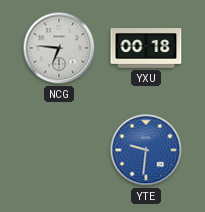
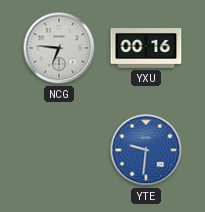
YXU: 00:18 -> 00:16 (146, 49)
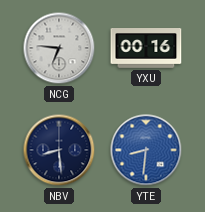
NBV: none -> 8:29 (59, 150)
YTE: 9:31 -> 8:31 (146, 150)
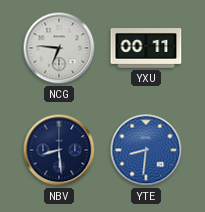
YXU: 00:16 -> 00:11 (146, 49)
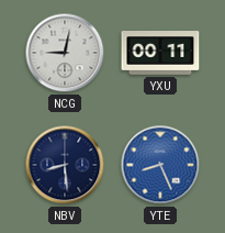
NCG: 6:46 -> 9:02 (65, 53)
YTE: 8:31 -> 8:26 (160, 165)
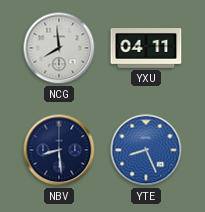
NCG: 9:02 -> 7:59 (59, 48)
YXU: 00:11 -> 04:11 (146, 49)
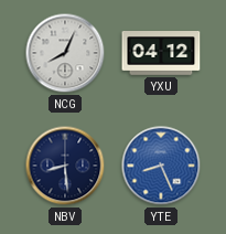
NCG: 7:59 -> 8:04 (65, 53)
YXU: 04:11 -> 04:12 (161, 54)
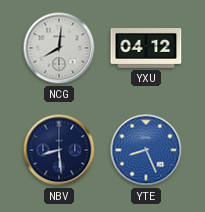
NCG: 8:04 -> 8:01 (59, 48)
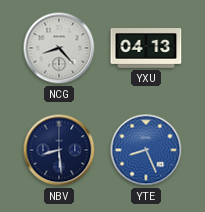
NCG: 8:01 -> 8:23 (59, 48)
YXU: 04:12 -> 04:13 (146, 49)
